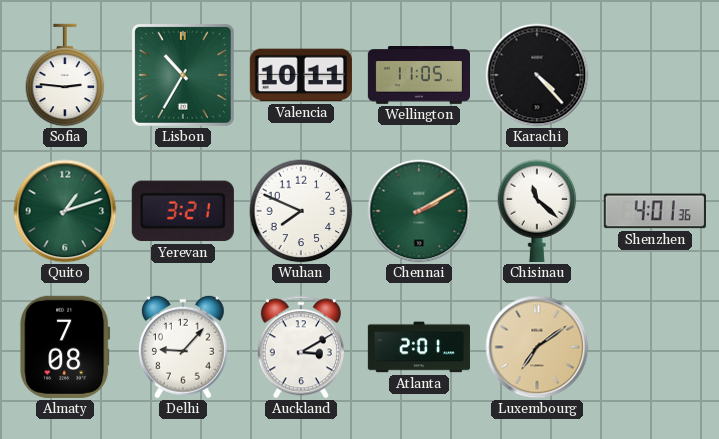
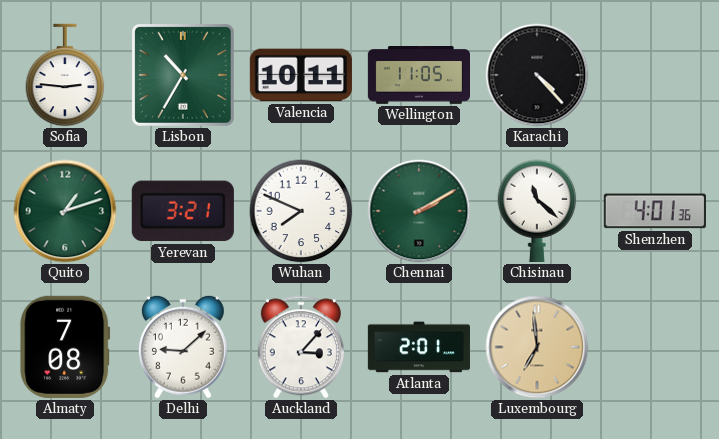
Delhi: 9:07 -> 9:08 (183, 347)
Auckland: 3:10 -> 3:07 (301, 347)
Luxembourg: 7:09 -> 6:59 (537, 347)
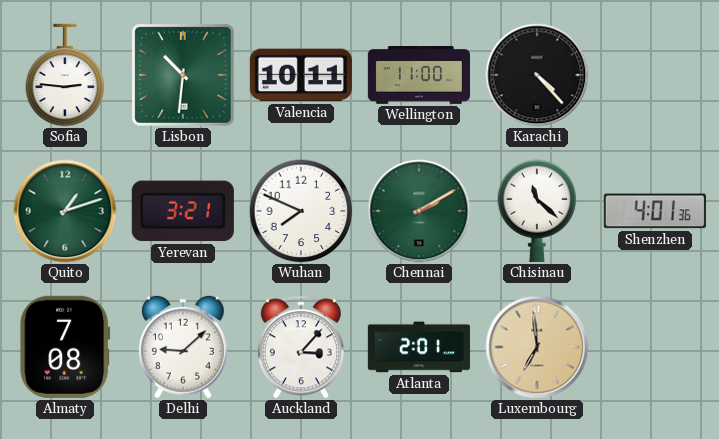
Lisbon: 10:35 -> 10:31 (183, 75)
Wellington: 11:05 -> 11:00 (418, 76)
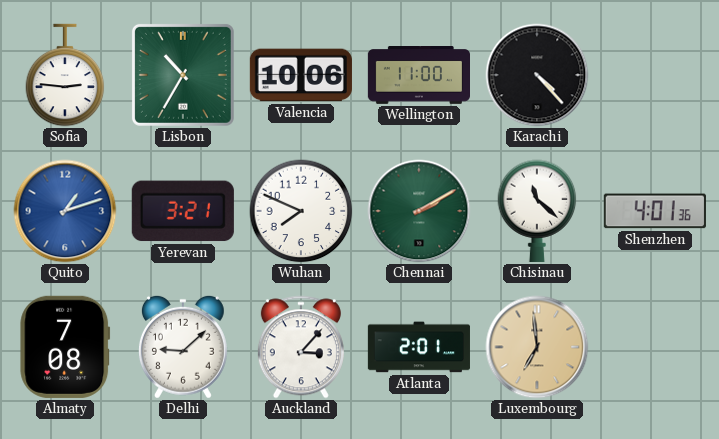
Lisbon: 10:31 -> 10:35 (183, 75)
Valencia: 10:11 -> 10:06 (301, 75)
Quito dial: green -> blue (65, 211)
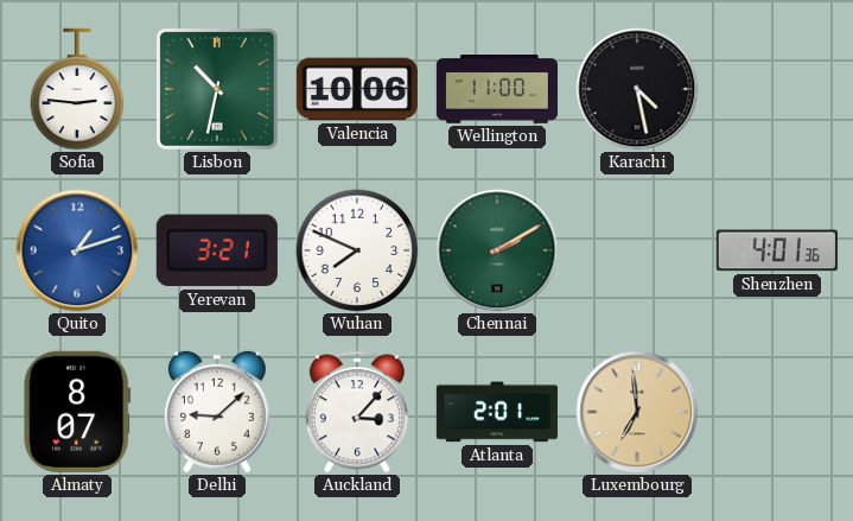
Lisbon: 10:35 -> 10:32 (217, 89)
Karachi: 4:23 -> 4:28 (637, 89)
Chisinau: 11:22 -> none (537, 211)
Almaty: 7:08 -> 8:07 (77, 412)
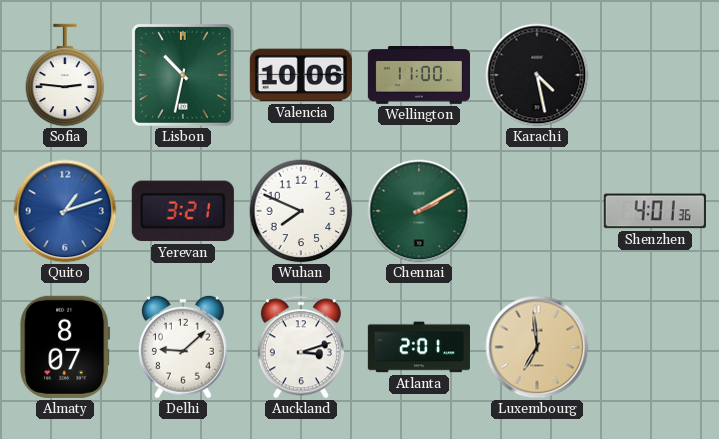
Auckland: 3:07 -> 3:12 (301, 347)
